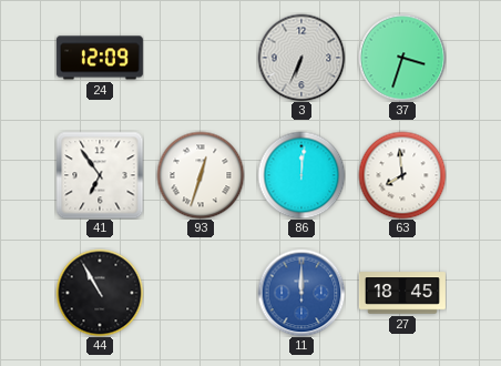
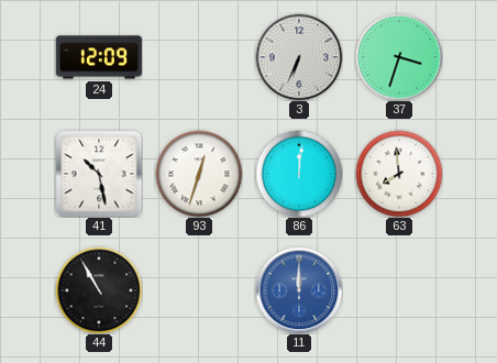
41: 6:54 -> 10:28 (99, 174)
27: 18:45 -> none (402, 293)
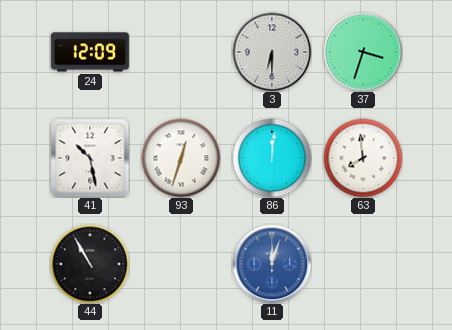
3: 6:34 -> 6:30 (272, 52)
11: 12:00 -> 12:03 (272, 264)
